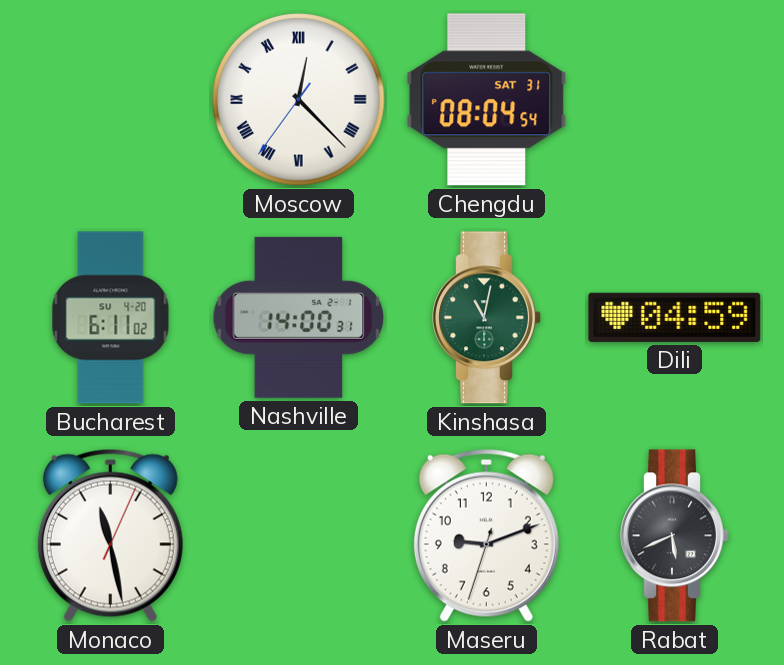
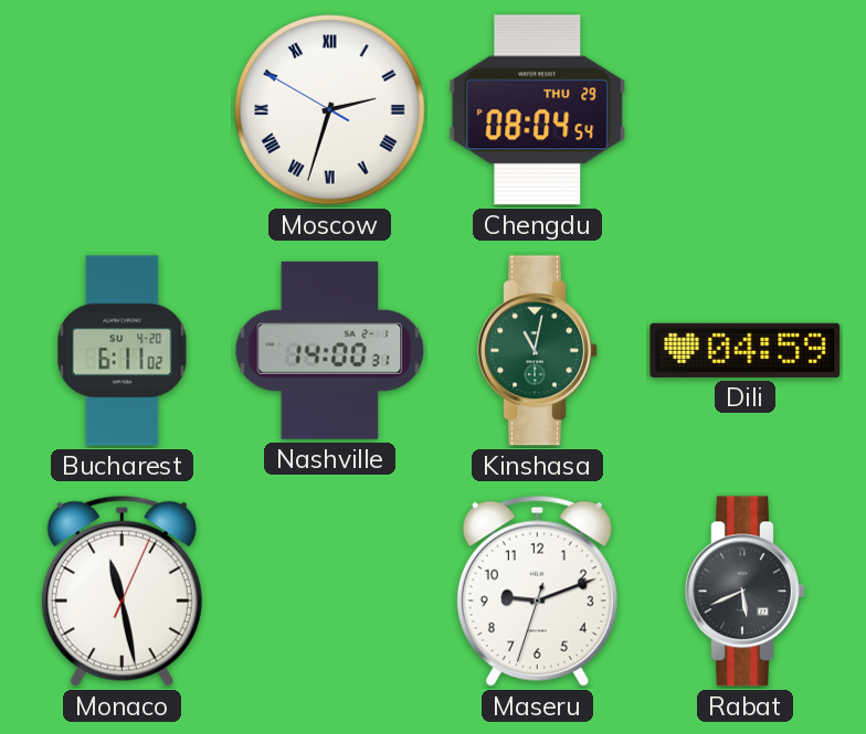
Moscow: 12:22 -> 2:32 (330, 110)
Chengdu date: SAT 31 -> THU 29 (538, 110)
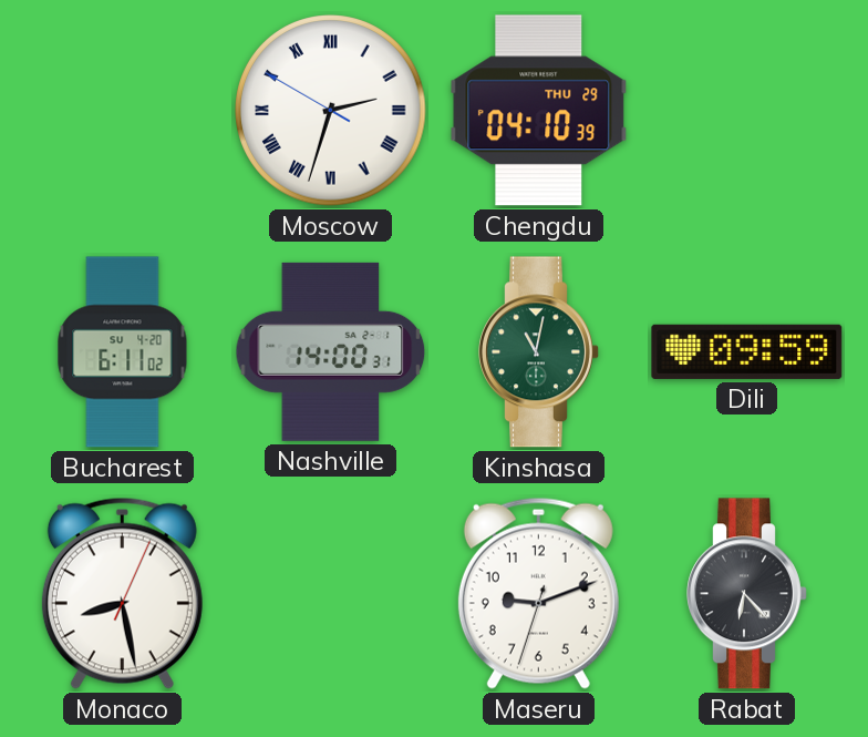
Chengdu: 08:04 -> 04:10 (539, 111)
Dili: 04:59 -> 09:59 (747, 351)
Monaco: 11:28 -> 8:28 (122, 593)
Rabat: 5:41 -> 6:23 (747, 594)
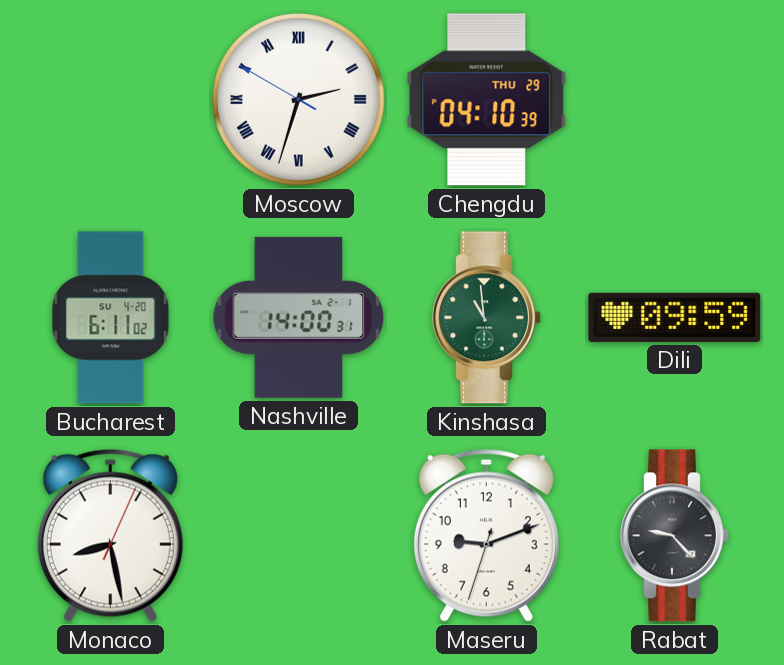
Kinshasa: 11:02 -> 10:59 (487, 318)
Rabat: 6:23 -> 9:23 (675, 536)
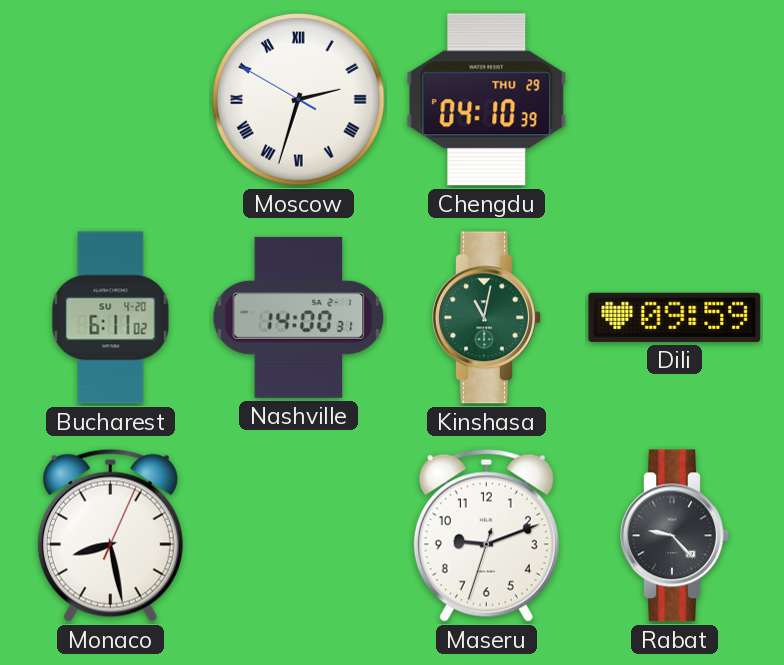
Kinshasa: 10:59 -> 11:02 (487, 318)
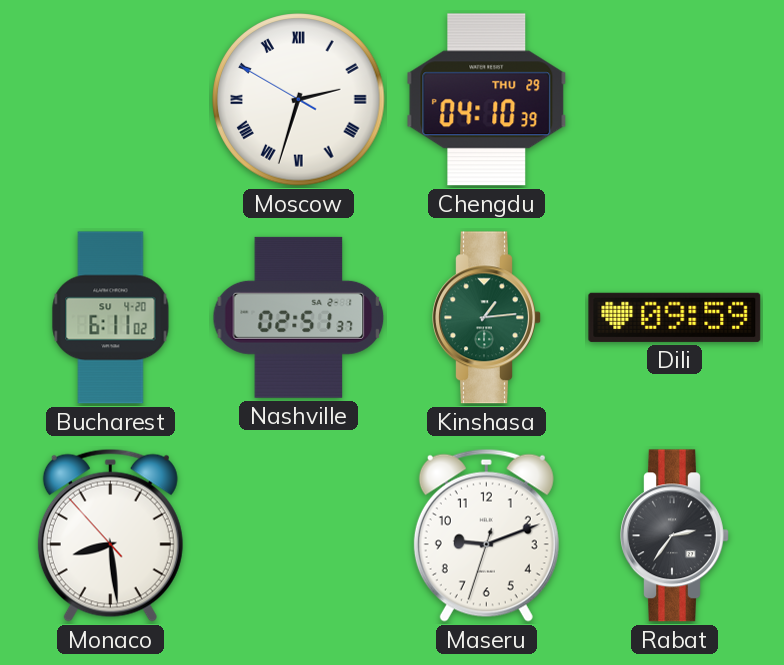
Nashville: 14:00 -> 02:51 (299, 317)
Kinshasa: 11:02 -> 1:14 (487, 318)
Monaco: 8:28:04 -> 8:28:53 (110, 535)
Rabat: 9:23 -> 2:36 (675, 536)
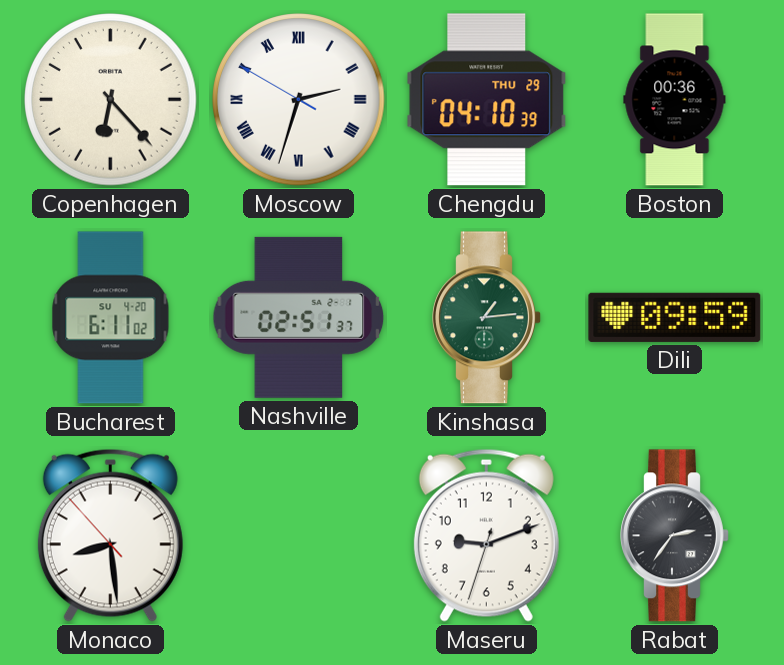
Copenhagen: none -> 6:23 (111, 100)
Boston: none -> 00:36 (675, 100)
